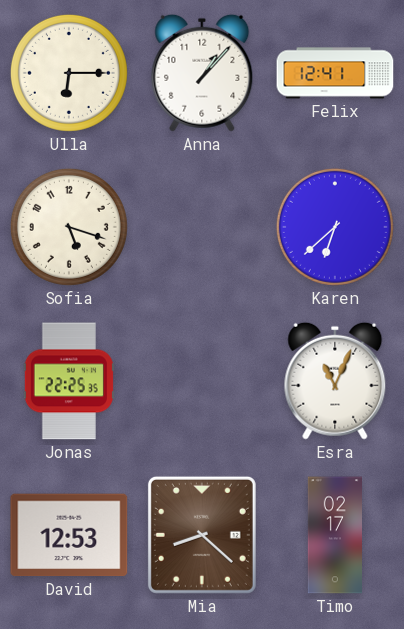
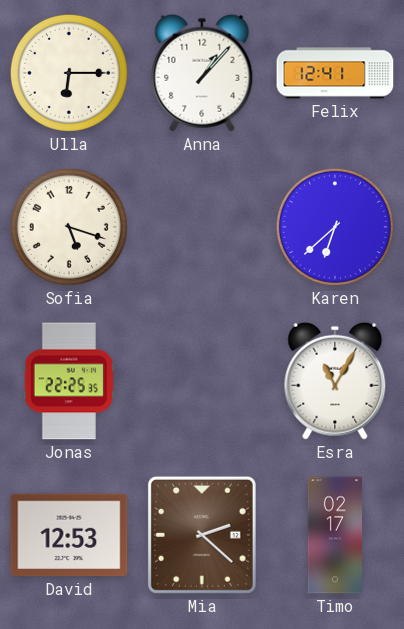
Esra: 11:04 -> 11:05 (335, 381)
Mia: 8:22 -> 2:22 (202, 535)
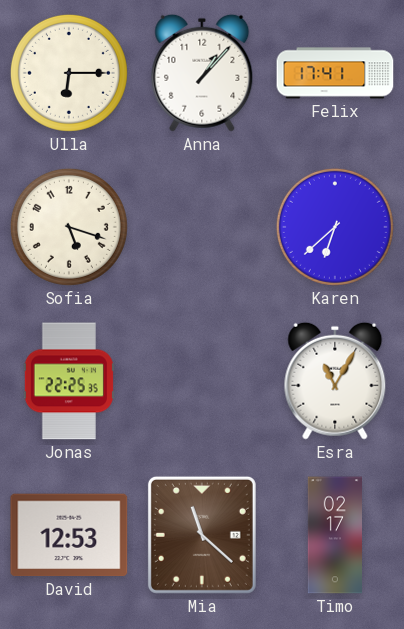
Felix: 12:41 -> 17:41 (335, 73)
Mia: 2:22 -> 11:22 (202, 535)
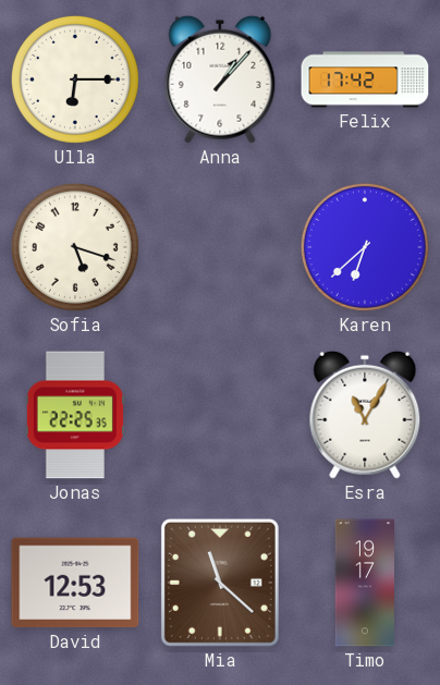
Felix: 17:41 -> 17:42 (365, 79)
Timo: 02:17 -> 19:17 (364, 583)
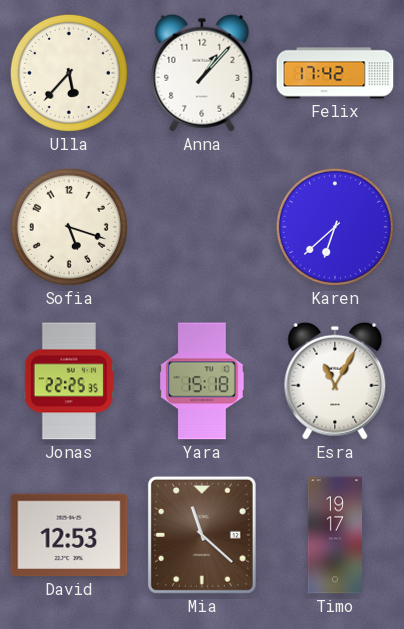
Ulla: 6:15 -> 5:37 (69, 73)
Yara: none -> 15:18 (202, 381)
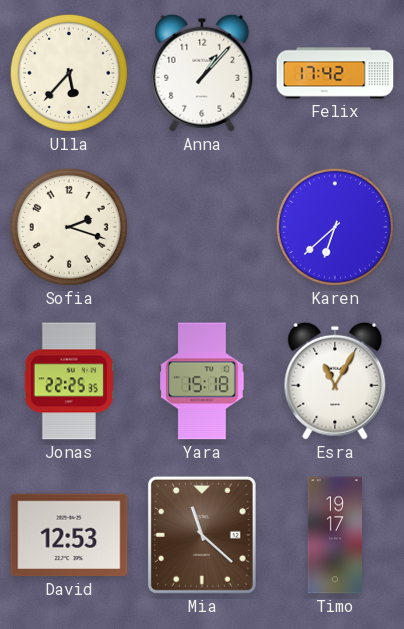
Sofia: 5:18 -> 2:18 (69, 227)
